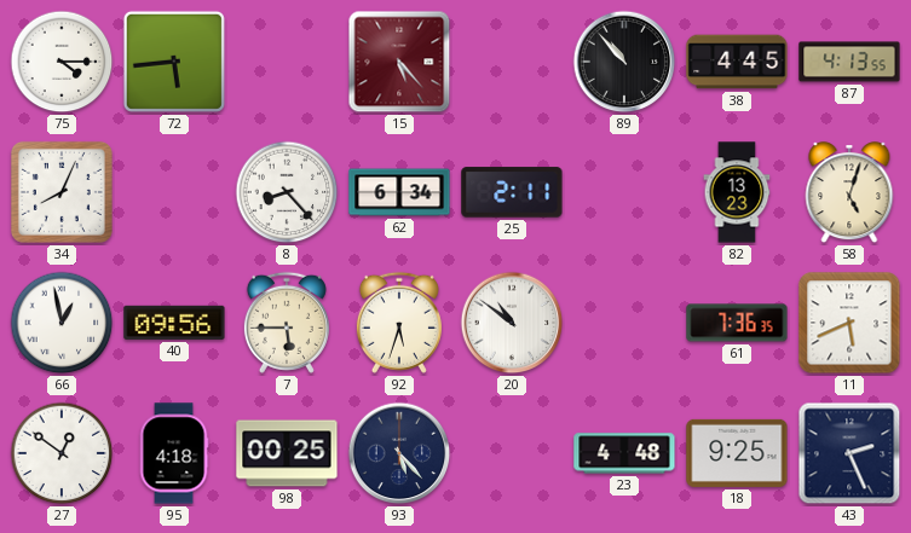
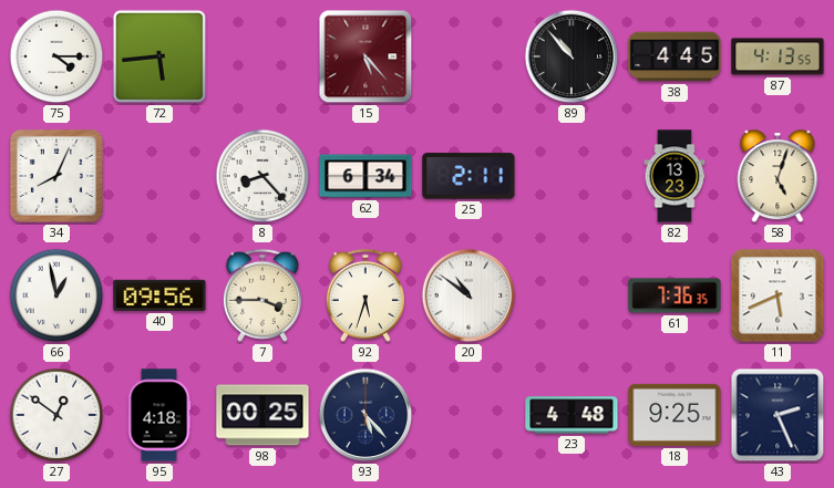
7: 5:45 -> 3:45 (262, 295)
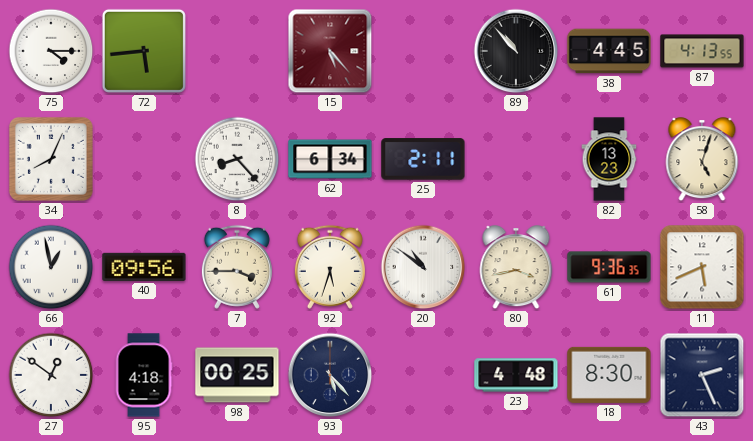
80: none -> 3:43 (516, 268)
61: 7:36 -> 9:36 (609, 267)
18: 9:25 -> 8:30 (609, 375)
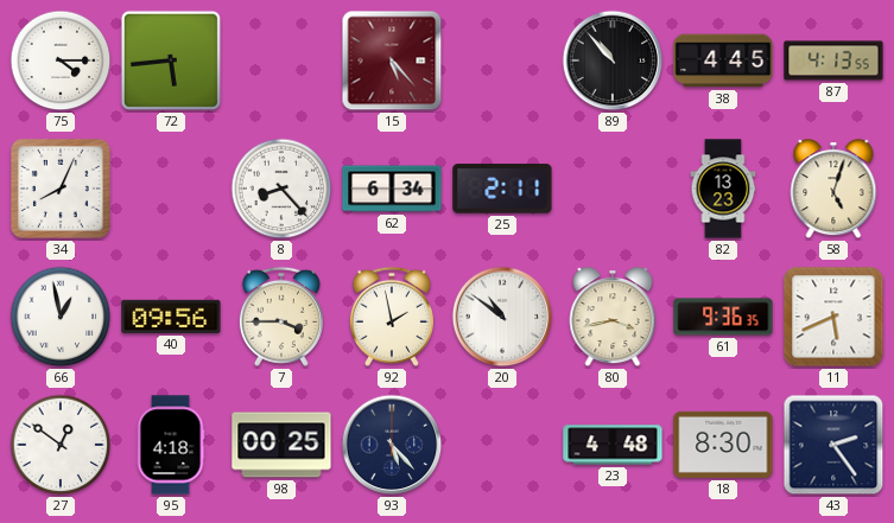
92: 5:33 -> 1:58 (392, 317)
43: 2:26 -> 2:24 (833, 445)
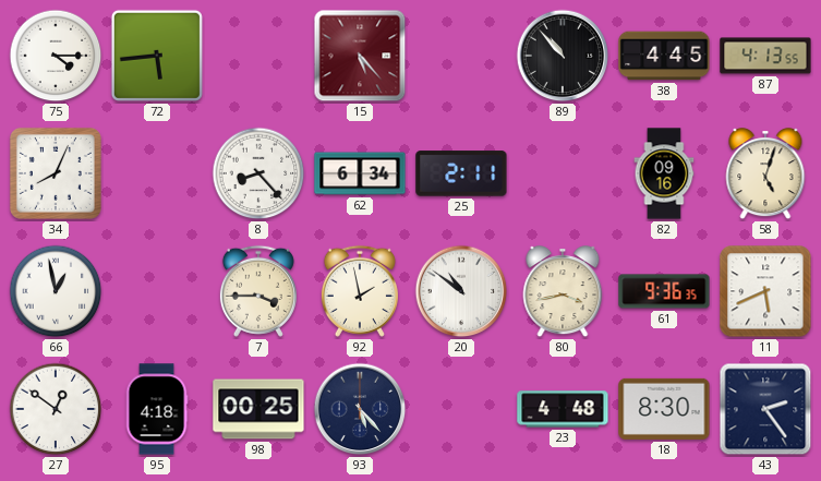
82: 13:23 -> 09:16 (664, 173)
40: 09:56 -> none (171, 317)
